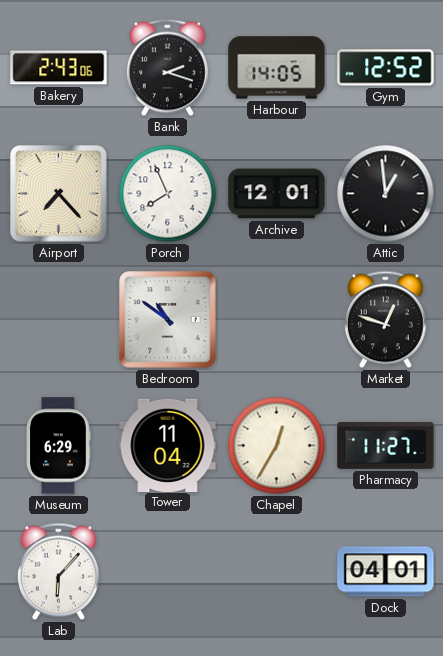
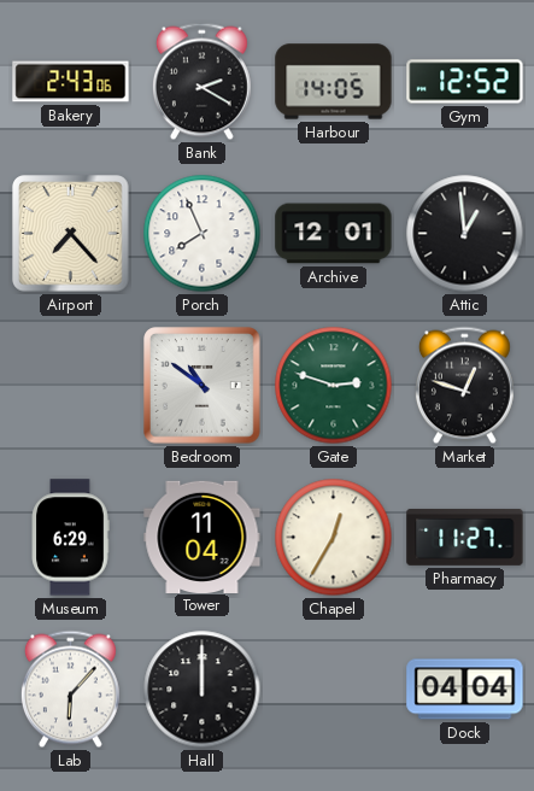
Bank: 2:18 -> 2:20 (201, 82)
Gate: none -> 2:48 (334, 386)
Hall: none -> 12:00 (203, 690)
Dock: 04:01 -> 04:04 (465, 690)
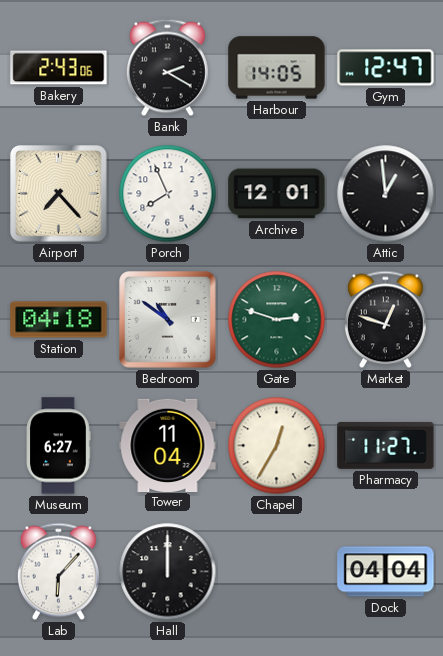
Gym: 12:52 -> 12:47 (386, 68)
Station: none -> 04:18 (59, 320)
Museum: 6:29 -> 6:27 (58, 446)
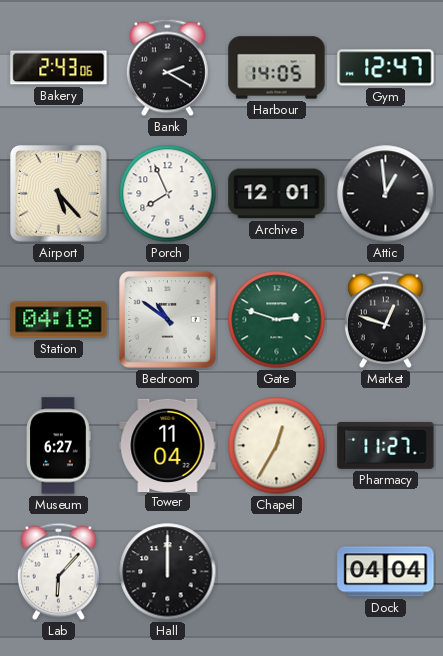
Airport: 7:23 -> 5:23 (59, 194)
